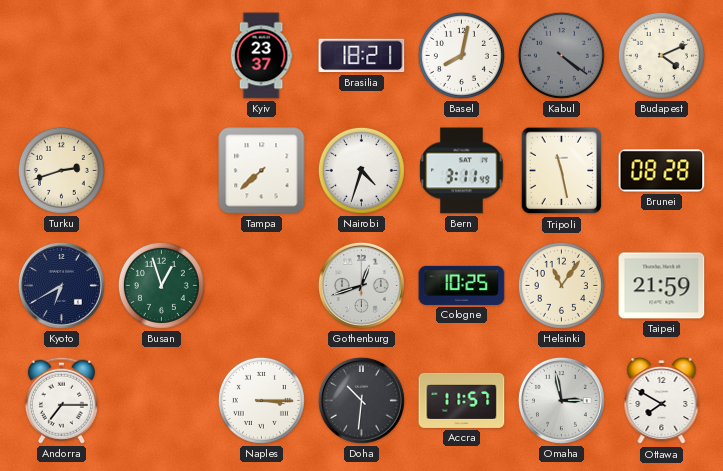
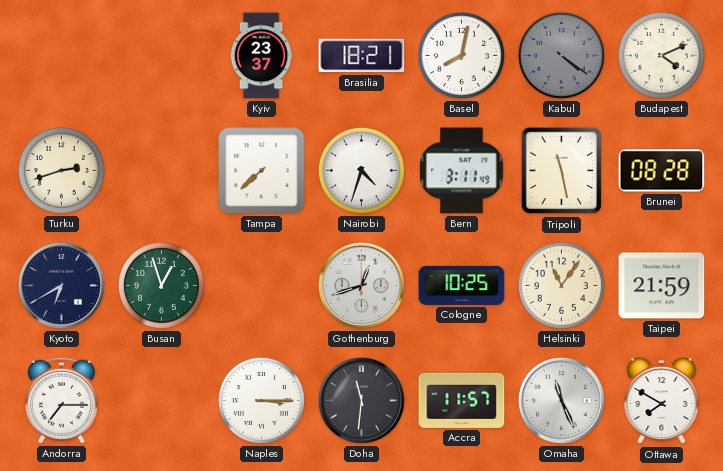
Doha: 10:31 -> 11:31 (361, 400)
Omaha: 2:58 -> 11:26 (561, 400)
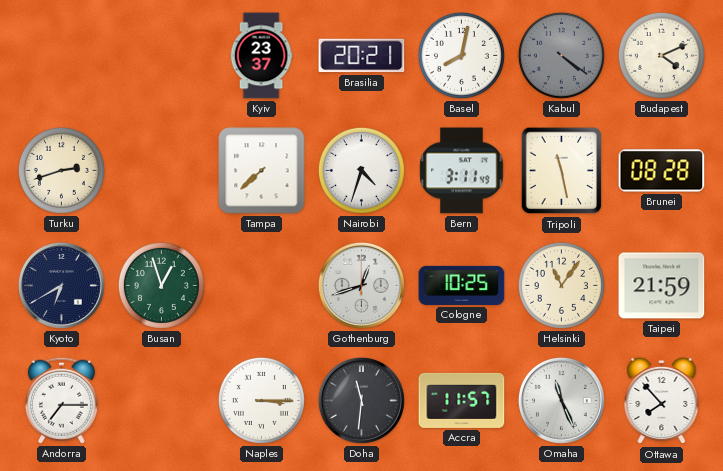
Brasilia: 18:21 -> 20:21 (362, 56)
Ottawa: 7:50 -> 7:53 (662, 401)
